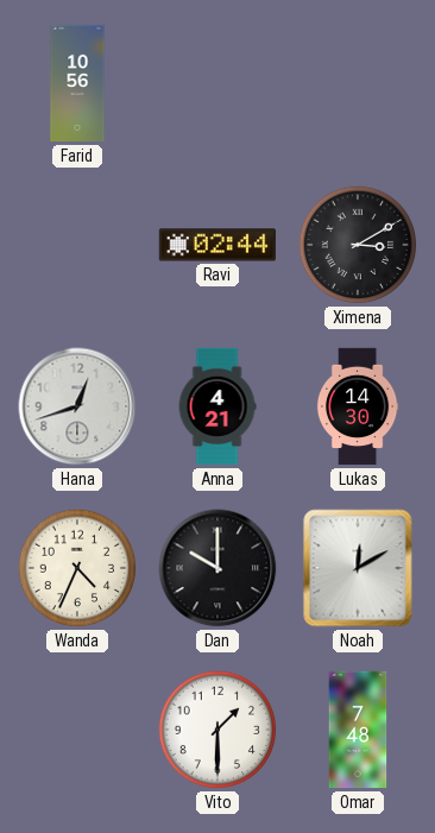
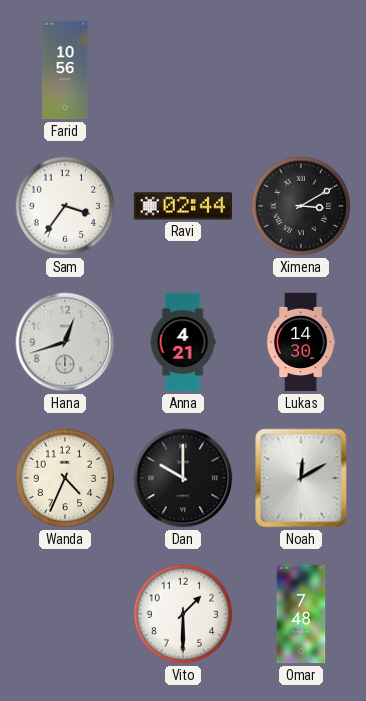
Sam: none -> 3:36 (65, 206)
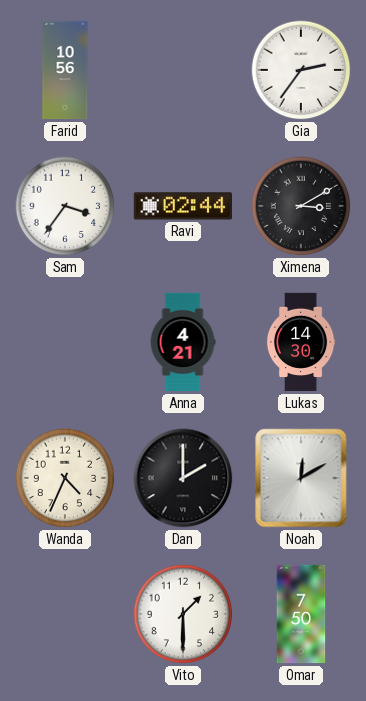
Gia: none -> 2:36 (301, 70)
Hana: 12:42 -> none (65, 342)
Dan: 10:00 -> 2:00 (183, 478)
Omar: 7:48 -> 7:50 (301, 614)
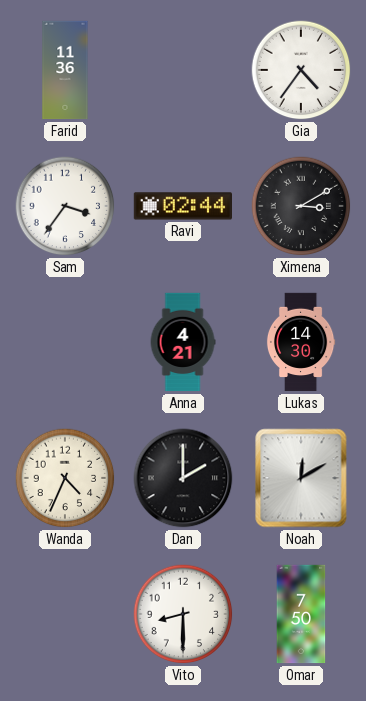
Farid: 10:56 -> 11:36 (65, 70)
Gia: 2:36 -> 4:36 (301, 70)
Vito: 1:30 -> 8:30 (183, 614)
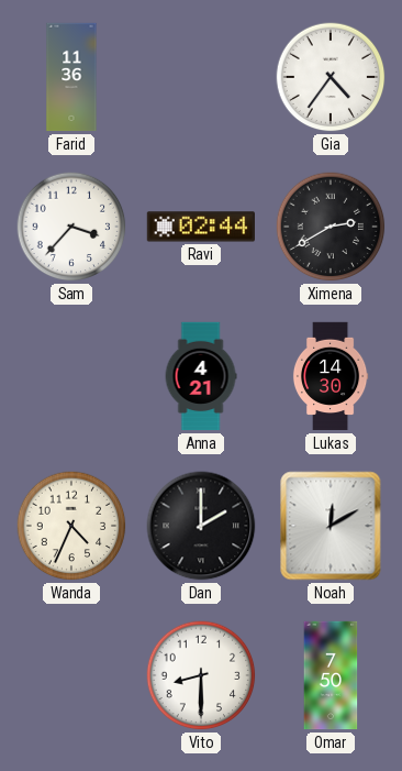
Sam: 3:36 -> 3:37 (71, 227)
Ximena: 3:10 -> 2:40 (331, 227)
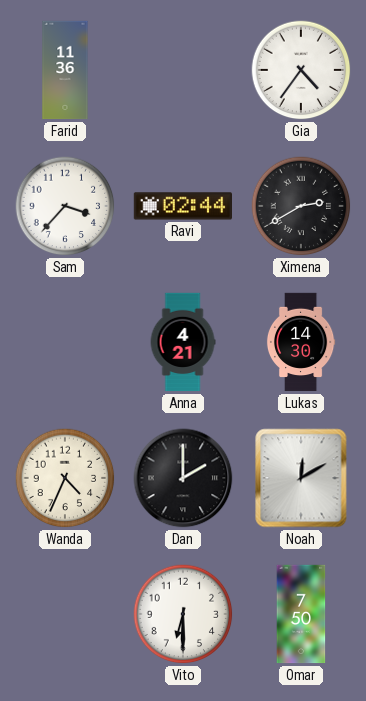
Vito: 8:30 -> 6:30 (183, 614)
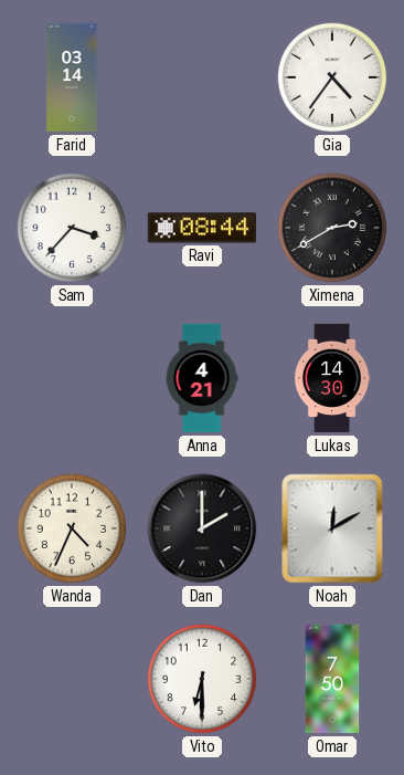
Farid: 11:36 -> 03:14 (72, 77)
Ravi: 02:44 -> 08:44 (201, 228)
